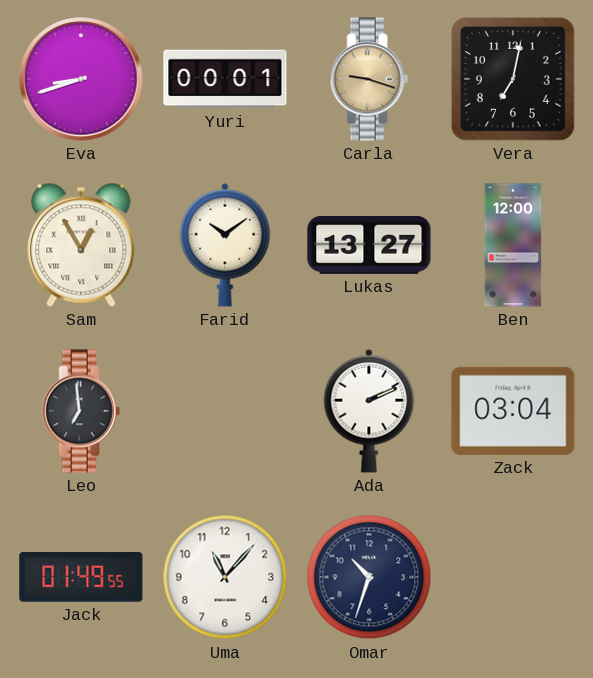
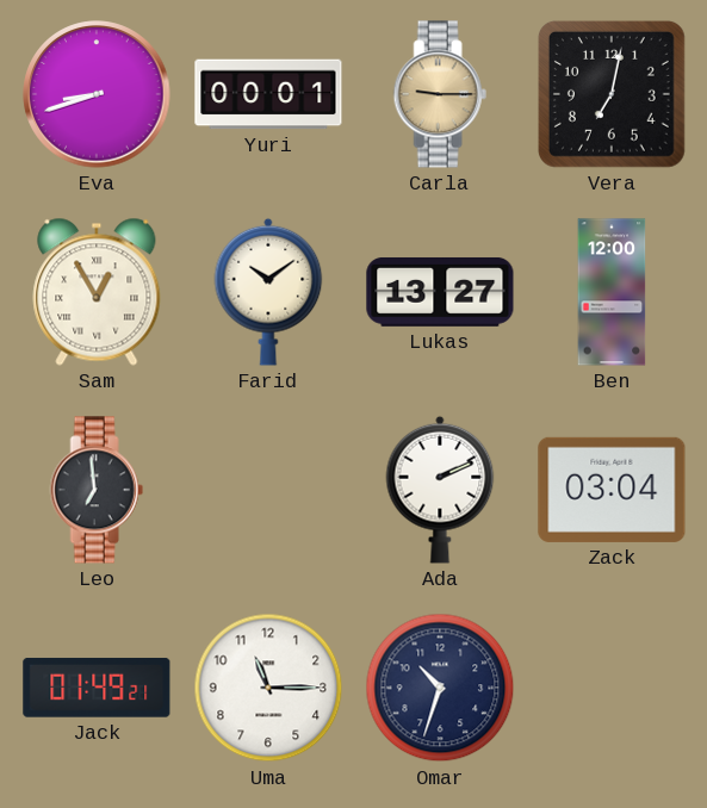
Carla: 9:18 -> 9:15 (440, 94)
Jack: 01:49:55 -> 01:49:21 (97, 688)
Uma: 11:07 -> 11:15 (268, 688)
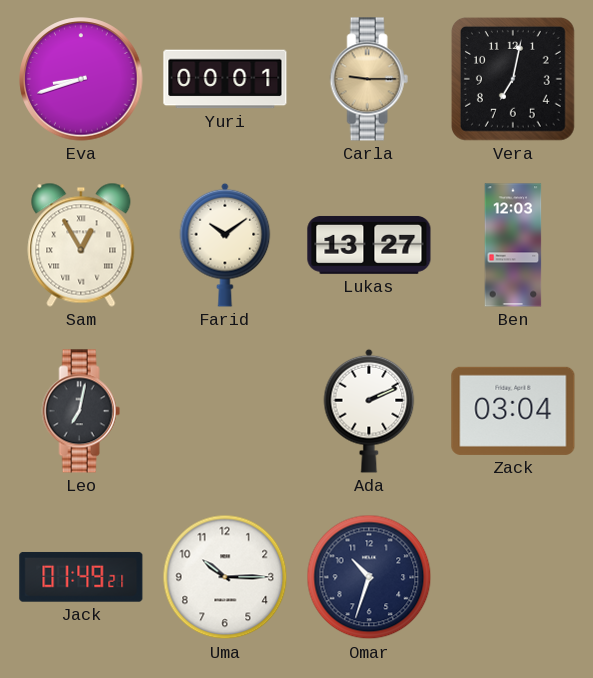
Ben: 12:00 -> 12:03 (513, 245)
Leo: 6:59 -> 7:02 (81, 411)
Uma: 11:15 -> 10:15 (225, 577)
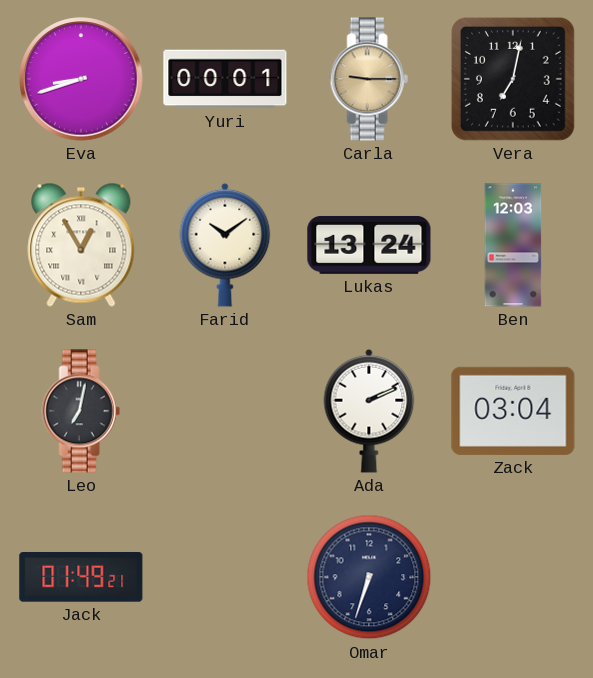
Lukas: 13:27 -> 13:24 (369, 245)
Uma: 10:15 -> none (225, 577)
Omar: 10:33 -> 6:33 (369, 577)
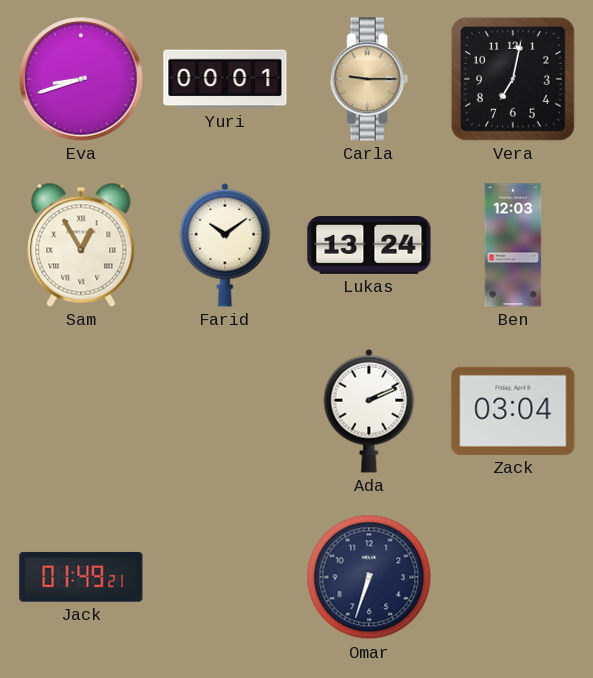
Leo: 7:02 -> none (81, 411)
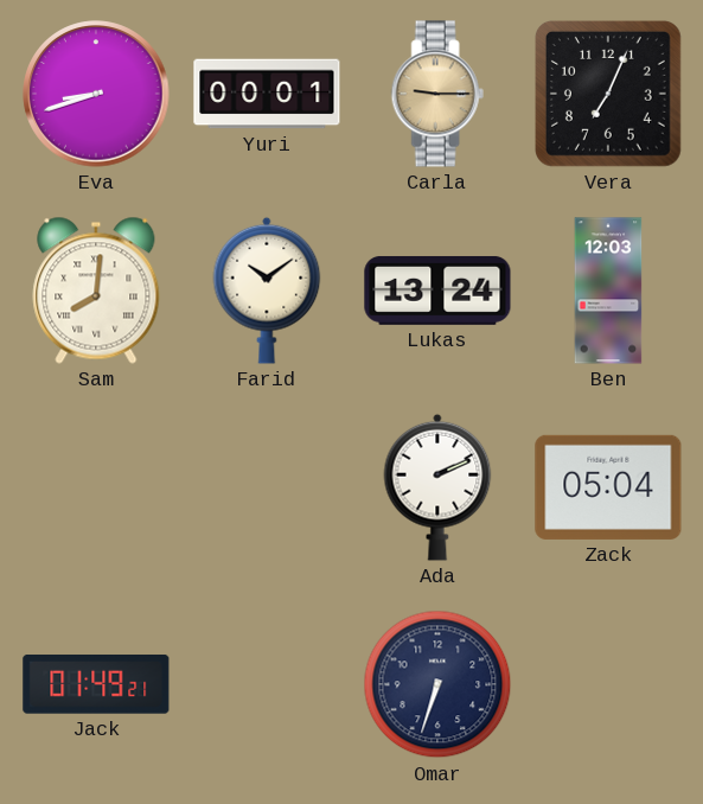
Vera: 7:02 -> 7:04 (608, 94)
Sam: 12:55 -> 8:01 (96, 291)
Zack: 03:04 -> 05:04 (608, 487)
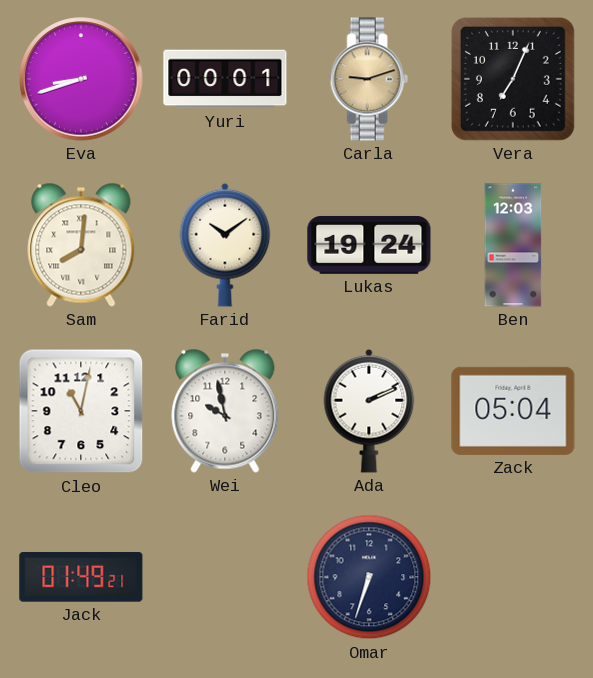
Carla: 9:15 -> 9:12 (369, 79)
Lukas: 13:24 -> 19:24 (369, 245)
Cleo: none -> 11:02 (81, 411)
Wei: none -> 9:58 (225, 411)
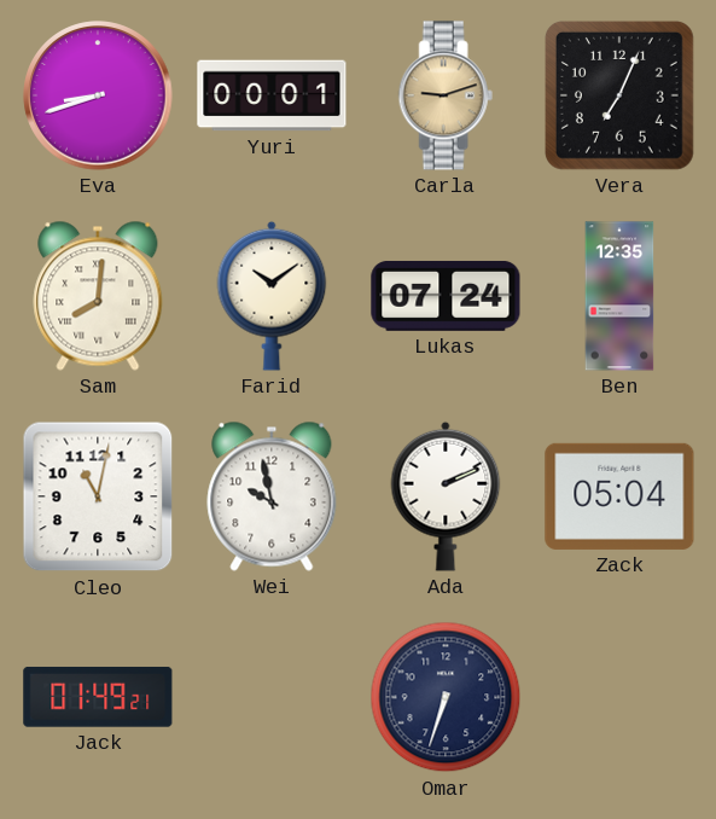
Lukas: 19:24 -> 07:24 (446, 296)
Ben: 12:03 -> 12:35 (619, 296)
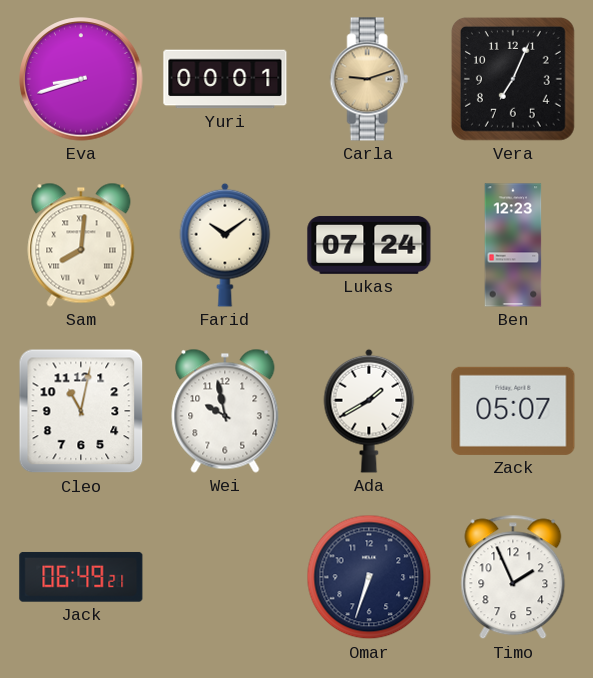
Ben: 12:35 -> 12:23 (513, 245)
Ada: 2:11 -> 1:40 (369, 411)
Zack: 05:04 -> 05:07 (513, 411)
Jack: 01:49 -> 06:49 (81, 577)
Timo: none -> 1:56 (513, 577)
